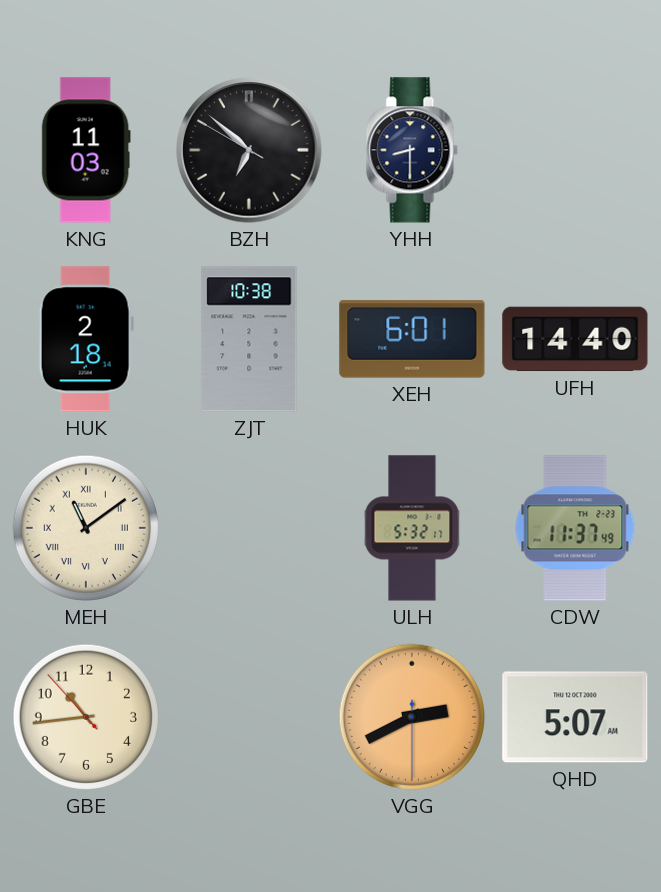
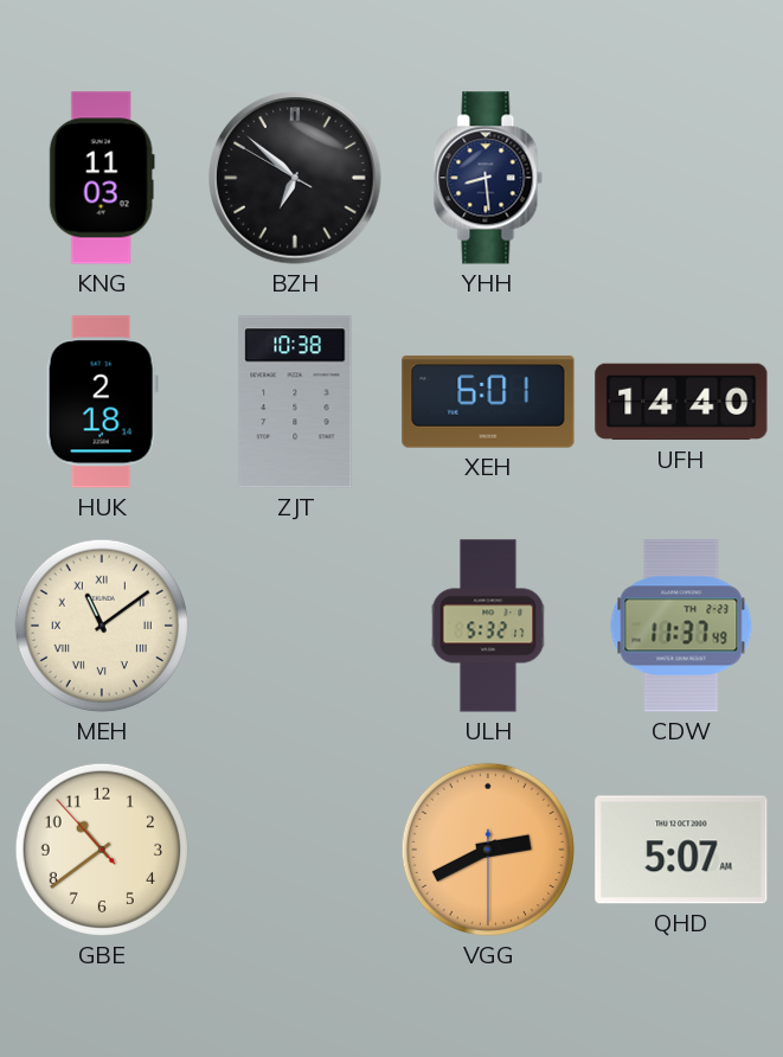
YHH: 8:30 -> 8:29 (488, 178)
GBE: 10:43 -> 10:38 (102, 850)
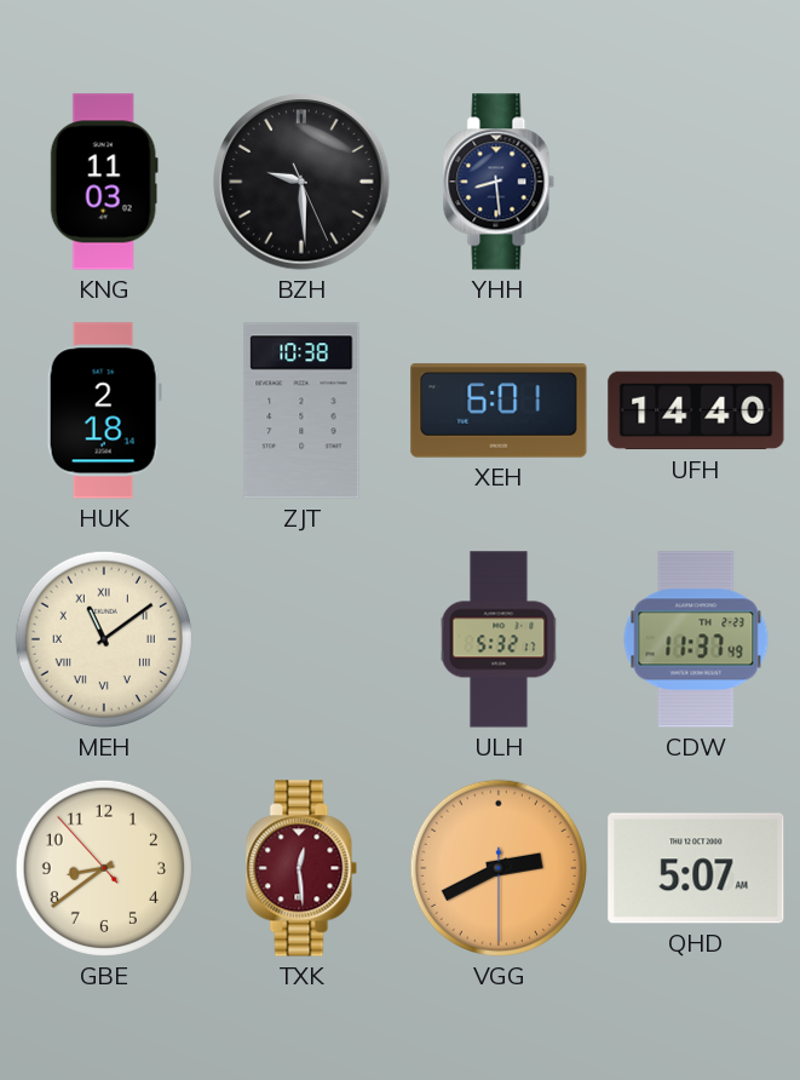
BZH: 6:51 -> 9:29 (301, 182)
GBE: 10:38 -> 8:38 (104, 868)
TXK: none -> 12:29 (301, 868)
